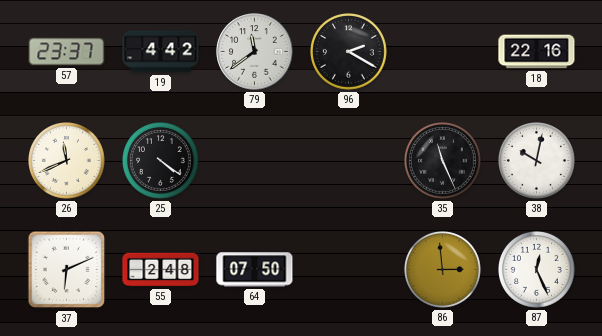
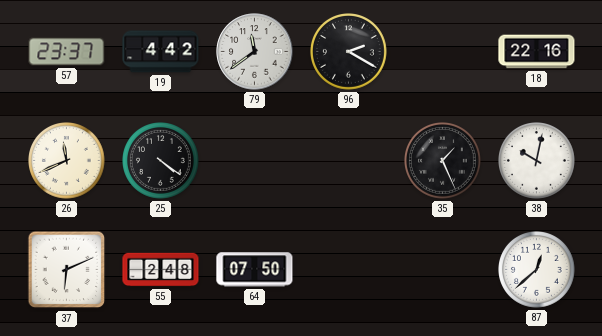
35: 11:26 -> 1:26 (443, 161)
86: 2:59 -> none (443, 270)
87: 12:26 -> 12:38 (537, 270)
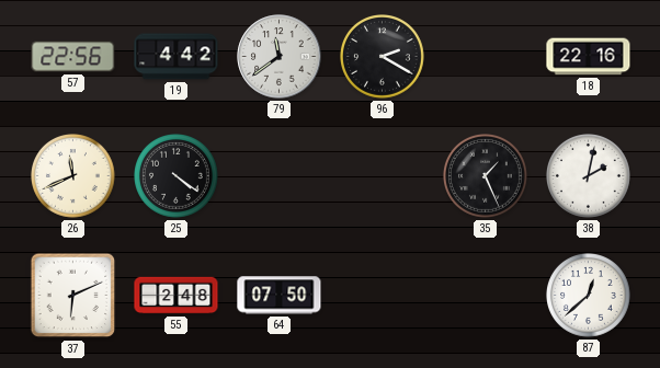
57: 23:37 -> 22:56 (73, 57)
38: 10:02 -> 2:02 (589, 176)
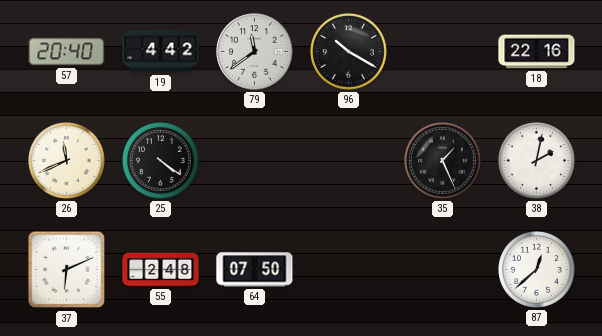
57: 22:56 -> 20:40 (67, 52)
96: 2:20 -> 10:20 (349, 52)
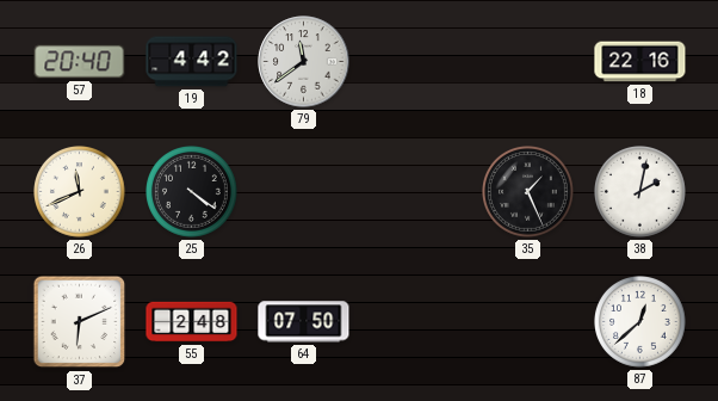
96: 10:20 -> none (349, 52)
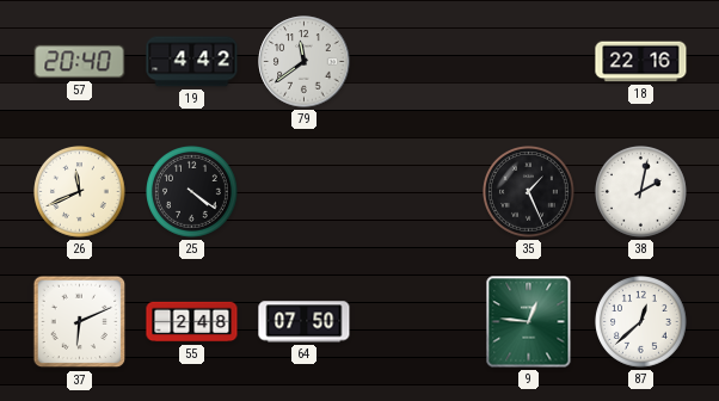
9: none -> 12:46 (529, 322)
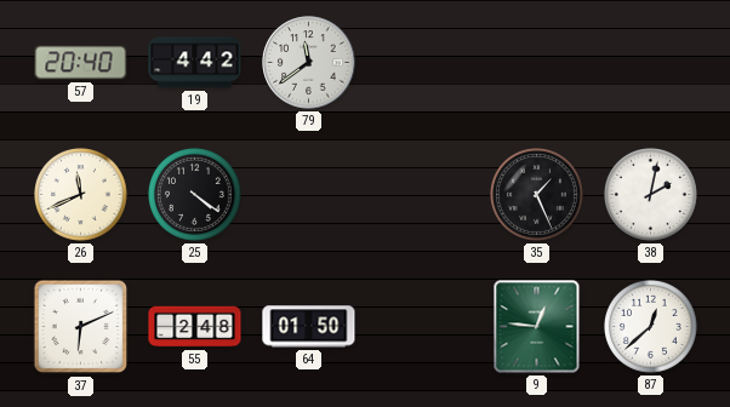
18: 22:16 -> none (641, 62)
64: 07:50 -> 01:50 (309, 327)
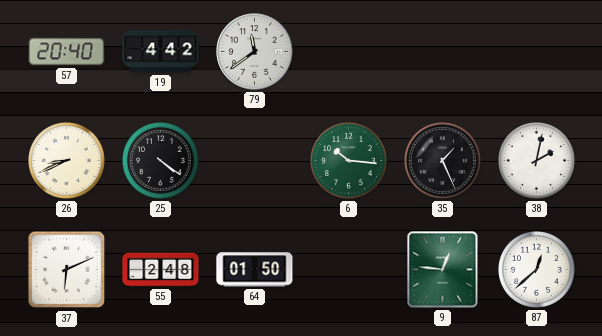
26: 11:41 -> 8:41 (67, 161)
6: none -> 10:16 (349, 161)
